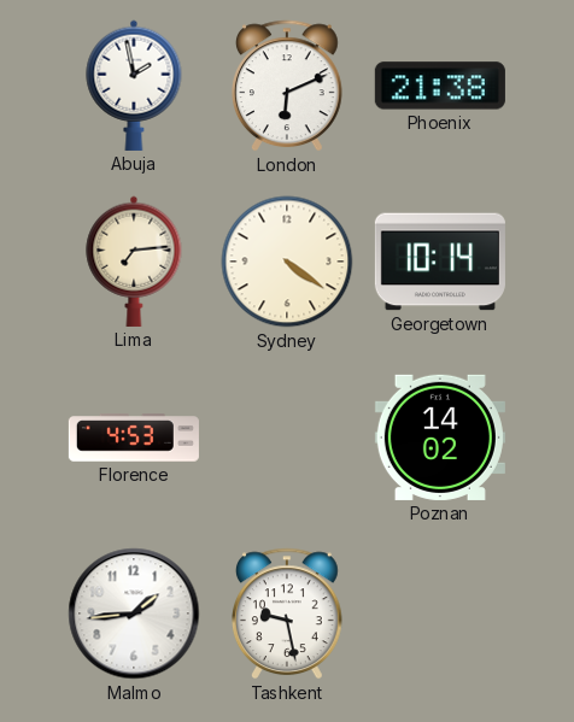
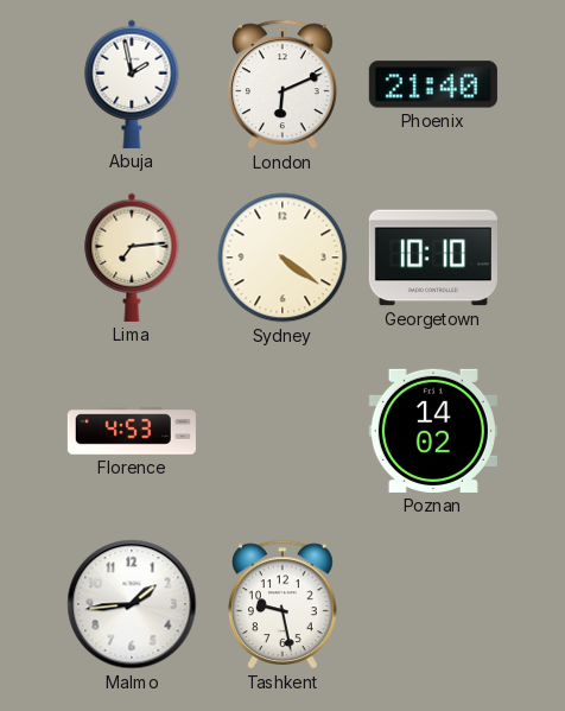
Phoenix: 21:38 -> 21:40 (433, 84)
Georgetown: 10:14 -> 10:10 (433, 258)
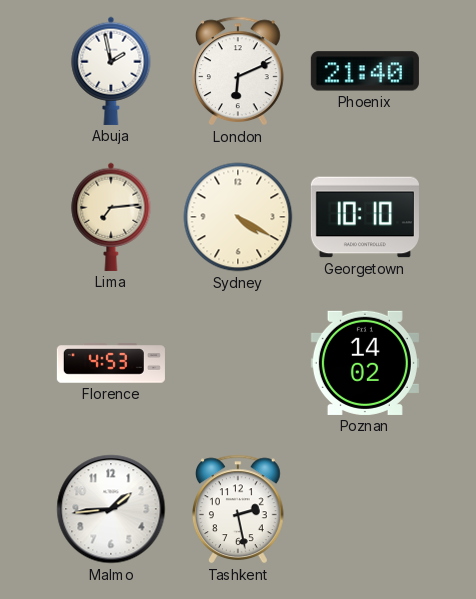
Sydney: 4:21 -> 4:20 (238, 217)
Tashkent: 9:28 -> 2:28 (239, 509)
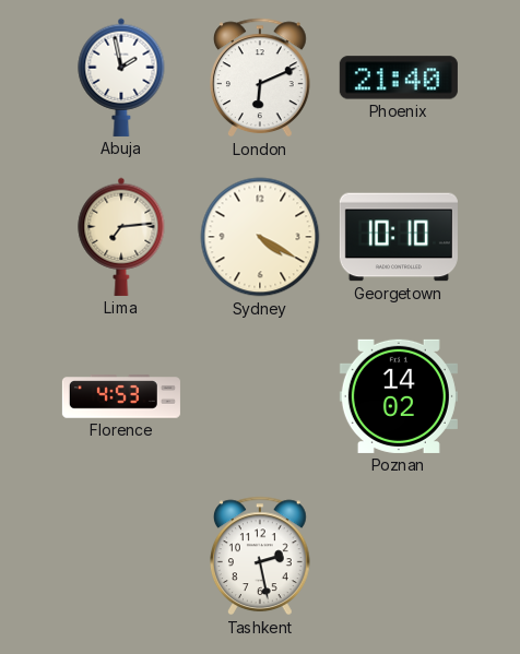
Malmo: 1:44 -> none (111, 509)
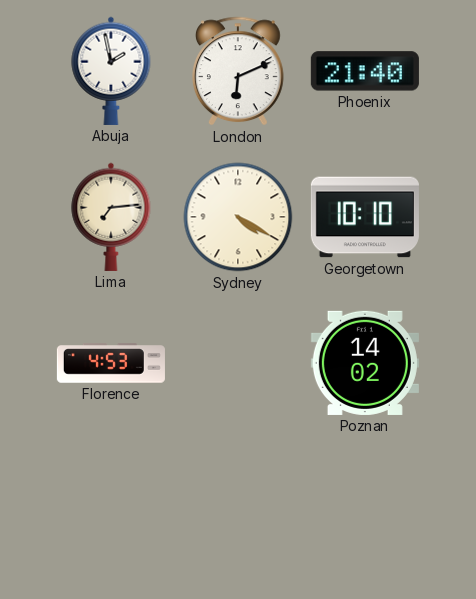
Tashkent: 2:28 -> none (261, 556)
